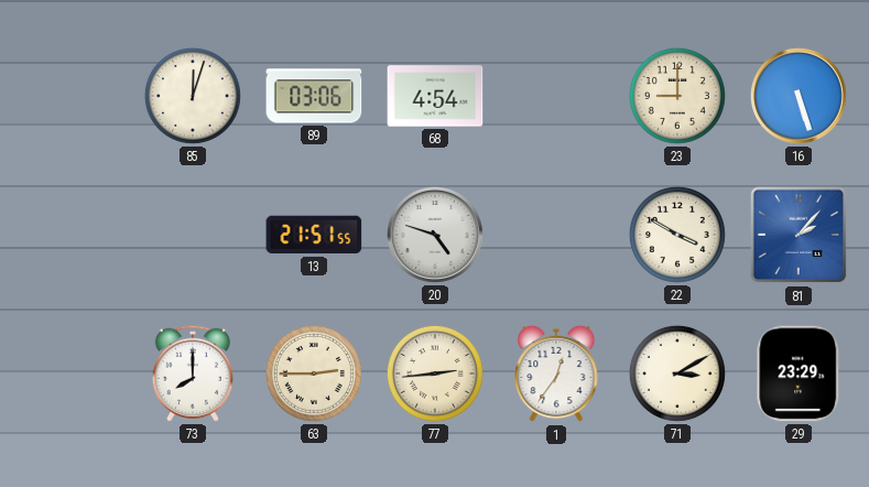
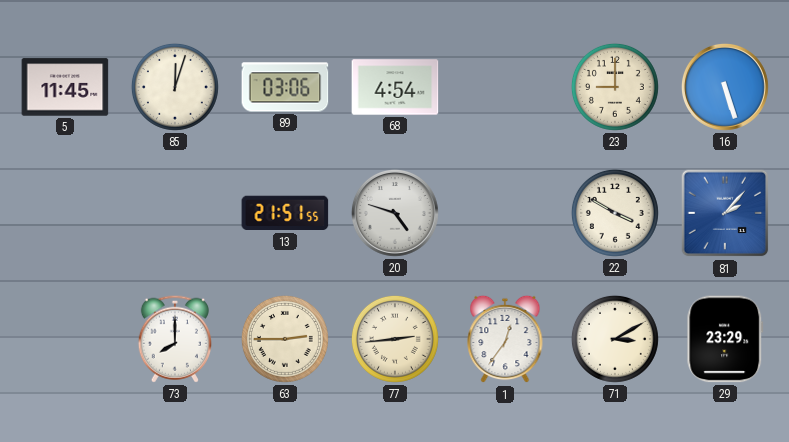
5: none -> 11:45 (65, 87)
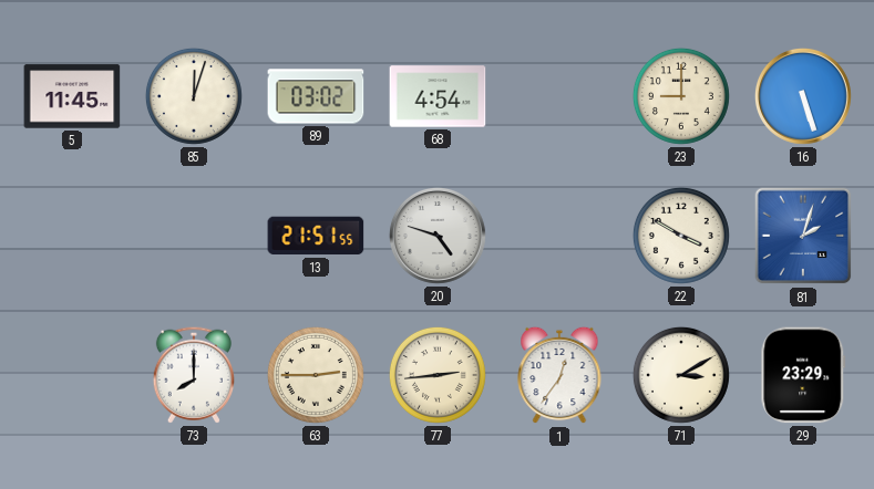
89: 03:06 -> 03:02 (316, 96)
81: 2:07 -> 2:03 (803, 236)
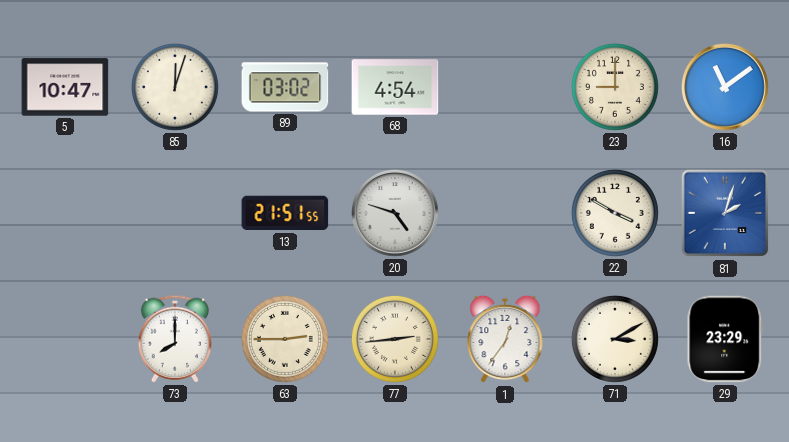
5: 11:45 -> 10:47 (65, 87)
16: 5:27 -> 11:09 (725, 87)
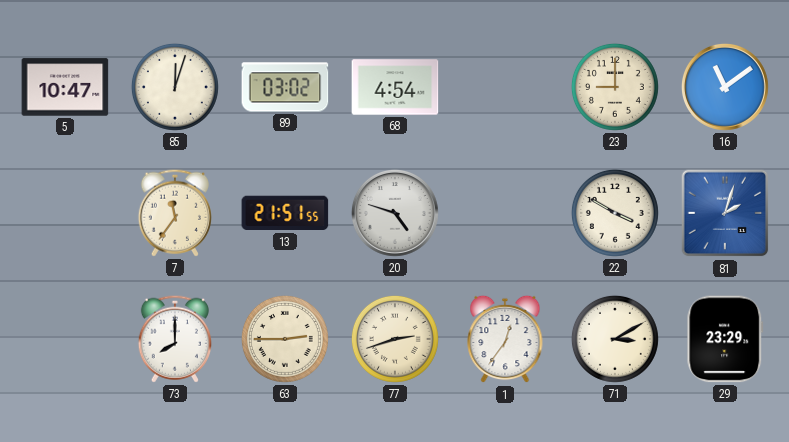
7: none -> 11:36 (175, 213)
77: 2:44 -> 2:42 (395, 339)
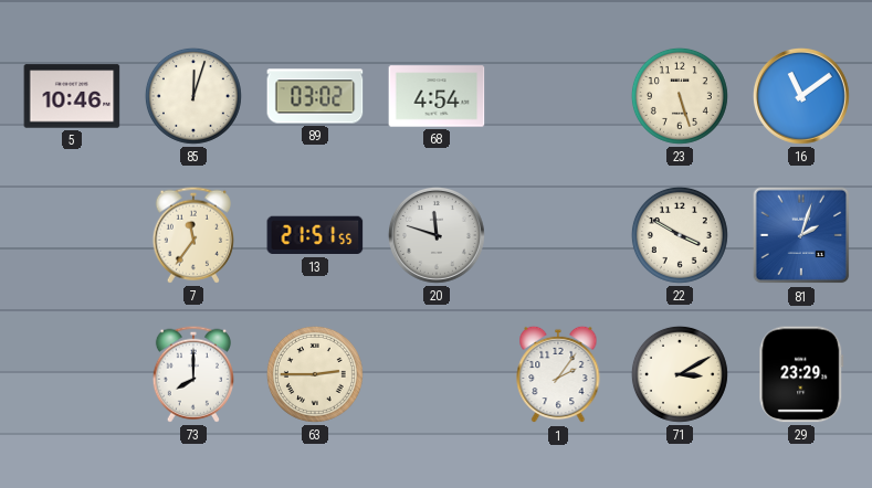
5: 10:47 -> 10:46 (72, 96)
23: 9:00 -> 5:27 (680, 96)
20: 4:48 -> 11:48 (437, 235)
77: 2:42 -> none (395, 339)
1: 12:36 -> 2:06 (558, 374)
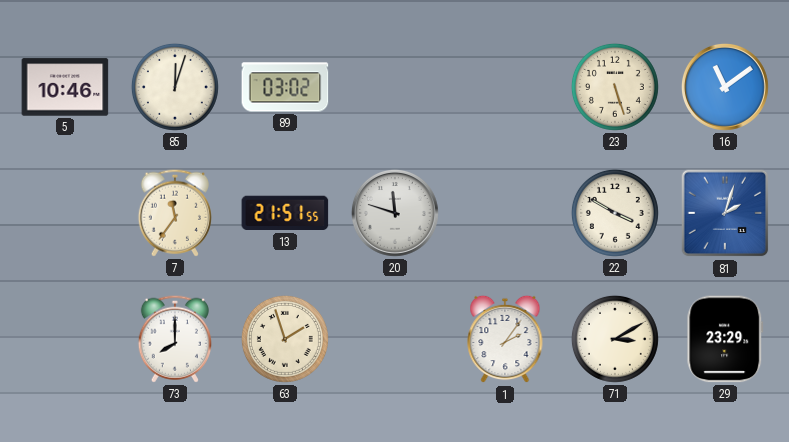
68: 4:54 -> none (437, 96)
63: 2:45 -> 1:57 (285, 339)
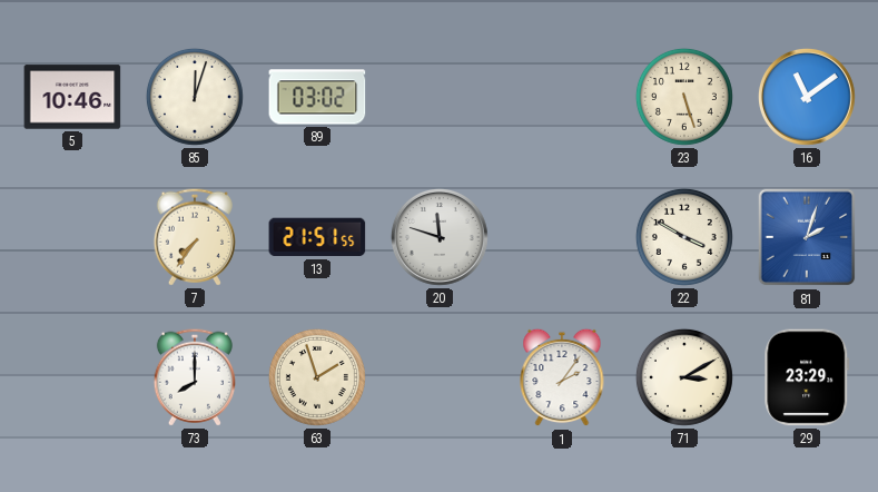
7: 11:36 -> 7:36 (195, 237)
